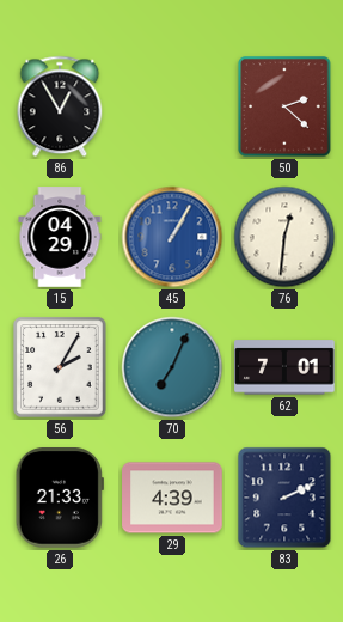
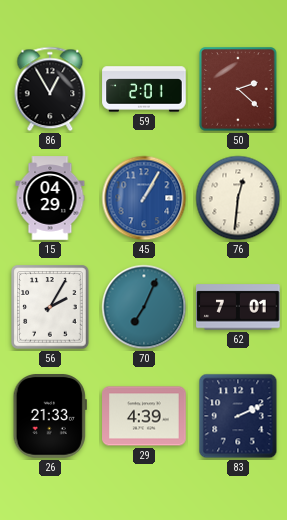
59: none -> 2:01 (144, 89)
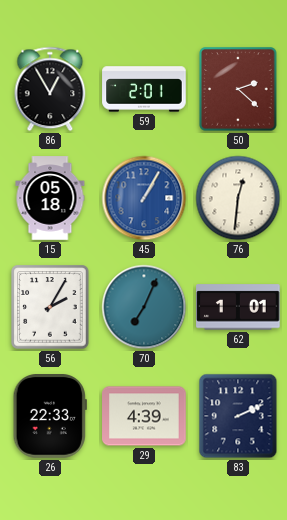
15: 04:29 -> 05:18 (50, 198)
62: 7:01 -> 1:01 (238, 307)
26: 21:33 -> 22:33 (50, 416)
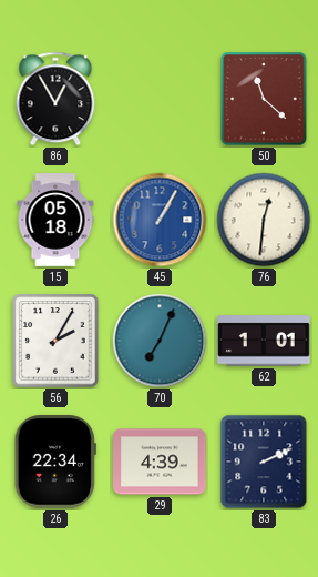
59: 2:01 -> none (144, 89)
50: 2:22 -> 11:22 (264, 99)
26: 22:33 -> 22:34 (55, 462)
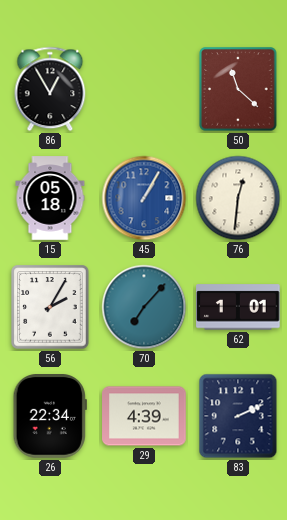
70: 7:04 -> 7:07 (144, 307)
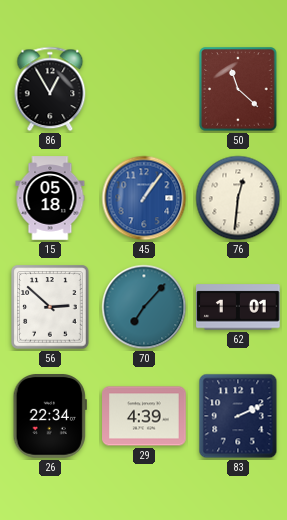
45: 1:05 -> 1:06 (144, 198)
56: 2:05 -> 2:52 (50, 307)
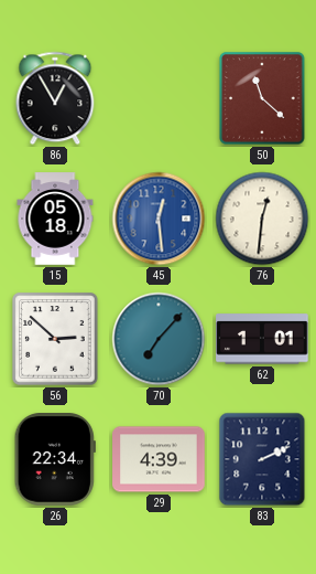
45: 1:06 -> 12:29 (159, 219)
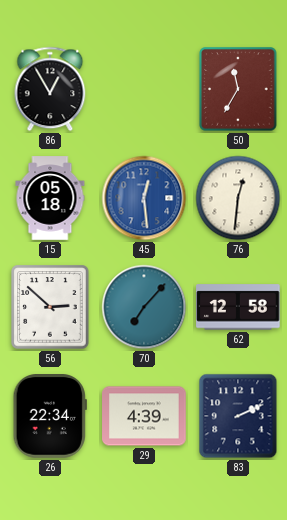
50: 11:22 -> 11:35 (238, 89)
62: 1:01 -> 12:58 (238, 307)
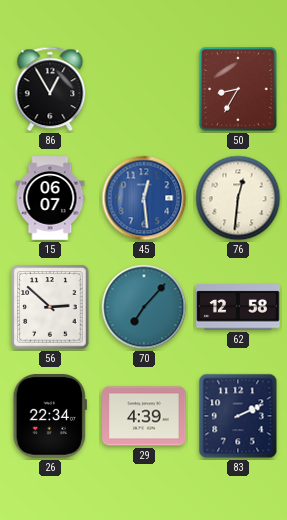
50: 11:35 -> 8:35 (238, 89)
15: 05:18 -> 06:07 (50, 198)
